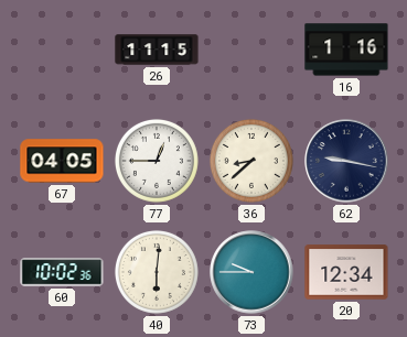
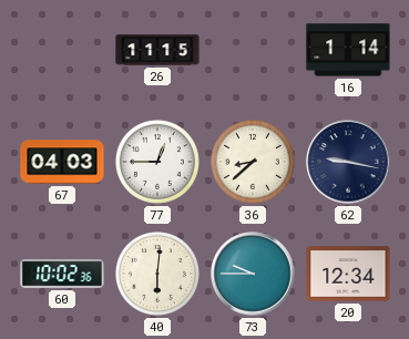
16: 1:16 -> 1:14 (348, 50)
67: 04:05 -> 04:03 (62, 162)
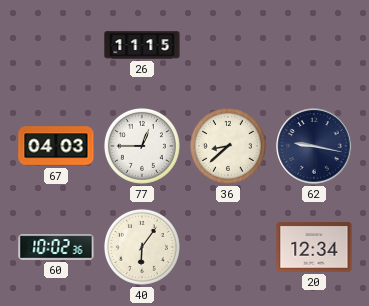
16: 1:14 -> none (348, 50)
40: 6:01 -> 6:06 (142, 247)
73: 9:45 -> none (253, 274)
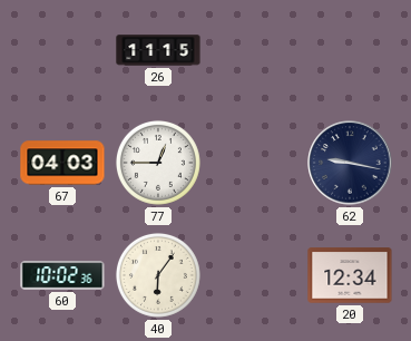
36: 8:38 -> none (228, 146)
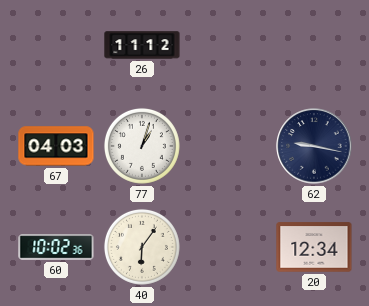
26: 11:15 -> 11:12 (142, 45)
77: 12:45 -> 1:03 (142, 146)
